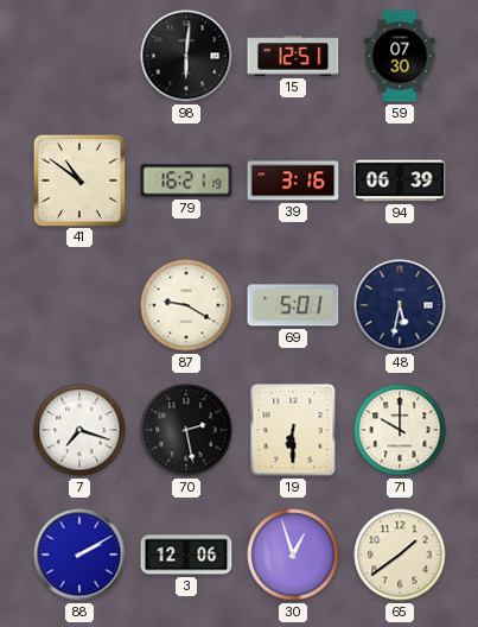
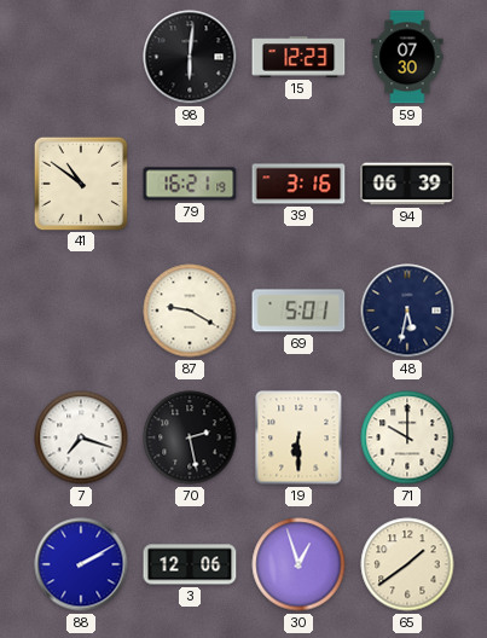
15: 12:51 -> 12:23 (298, 57)
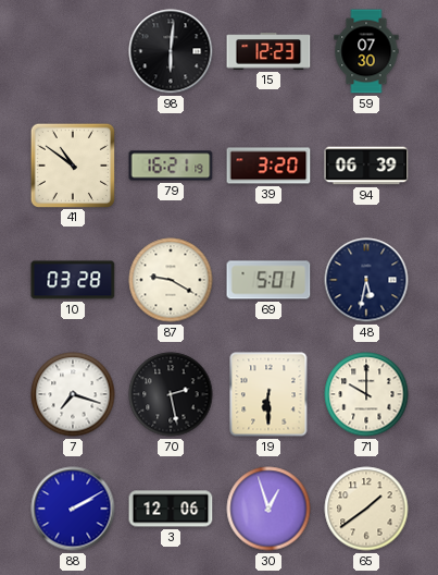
39: 3:16 -> 3:20 (268, 166)
10: none -> 03:28 (73, 280)
